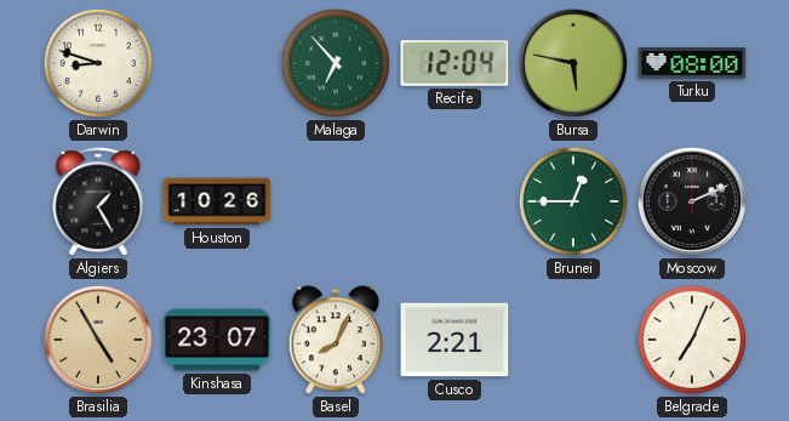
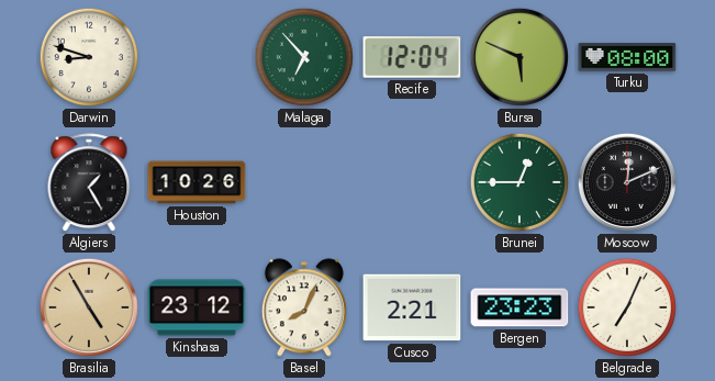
Bursa: 5:47 -> 5:49 (520, 57)
Moscow: 2:11 -> 12:11 (627, 182)
Kinshasa: 23:07 -> 23:12 (197, 307)
Bergen: none -> 23:23 (520, 307)
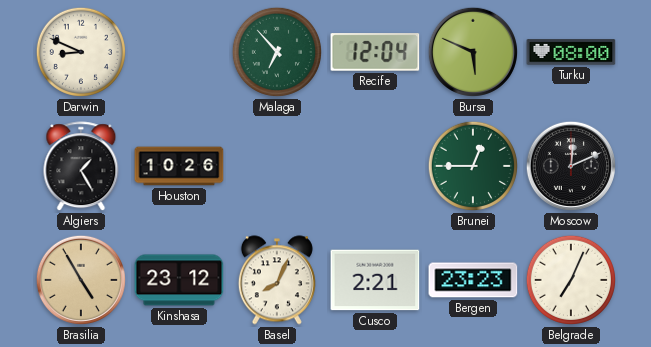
Darwin: 8:48 -> 8:49 (81, 52)
